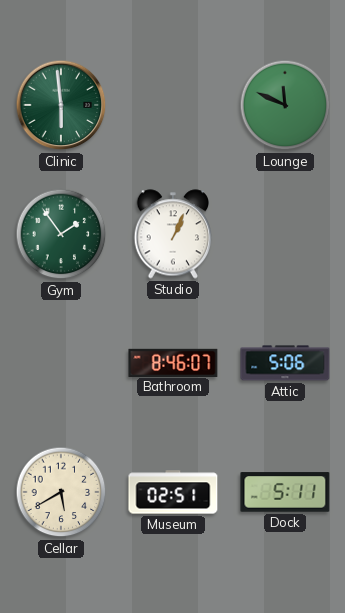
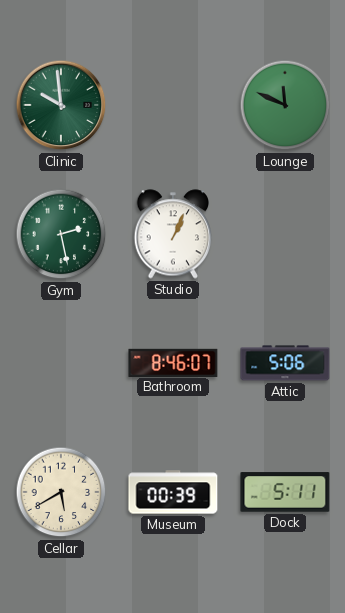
Clinic: 5:59 -> 9:59 (61, 105)
Gym: 1:54 -> 2:28 (61, 234)
Museum: 02:51 -> 00:39 (173, 492)
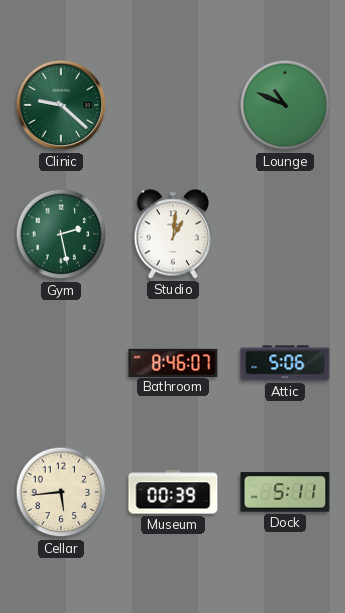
Clinic: 9:59 -> 9:22 (61, 105)
Lounge: 11:49 -> 10:49 (285, 105)
Studio: 1:04 -> 1:01 (173, 234)
Cellar: 5:40 -> 5:44 (61, 492)
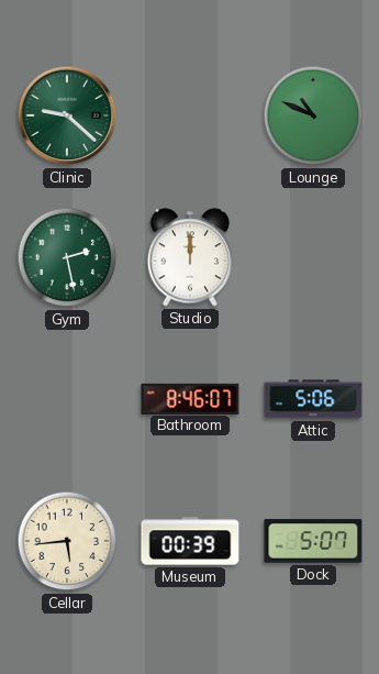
Studio: 1:01 -> 12:00 (190, 257)
Dock: 5:11 -> 5:07 (313, 541)
